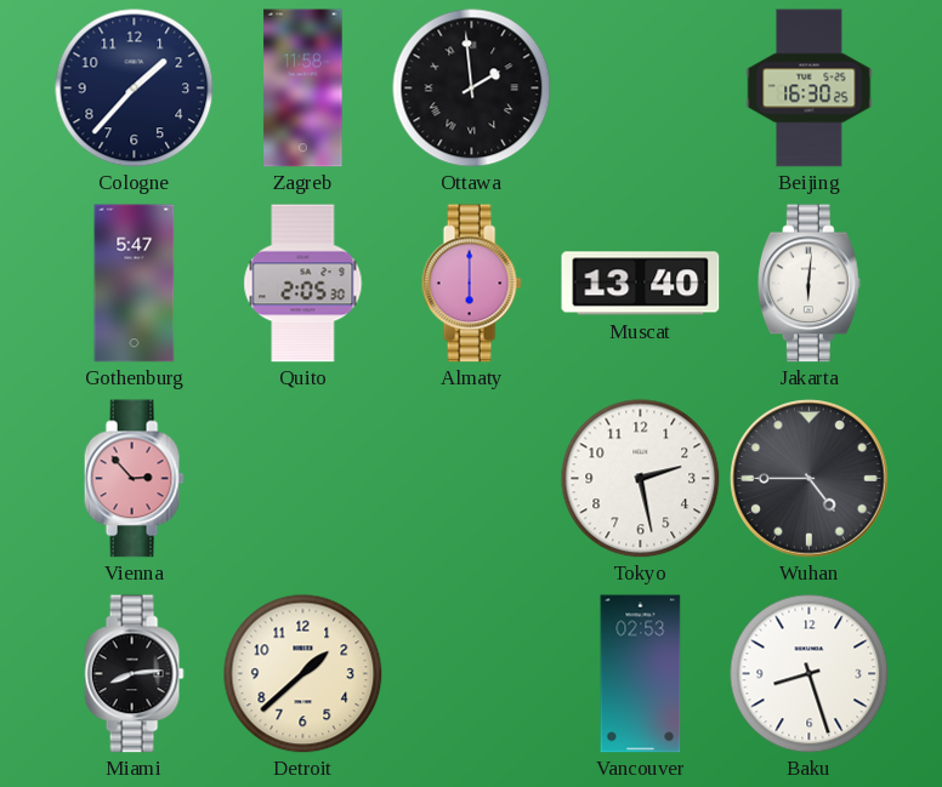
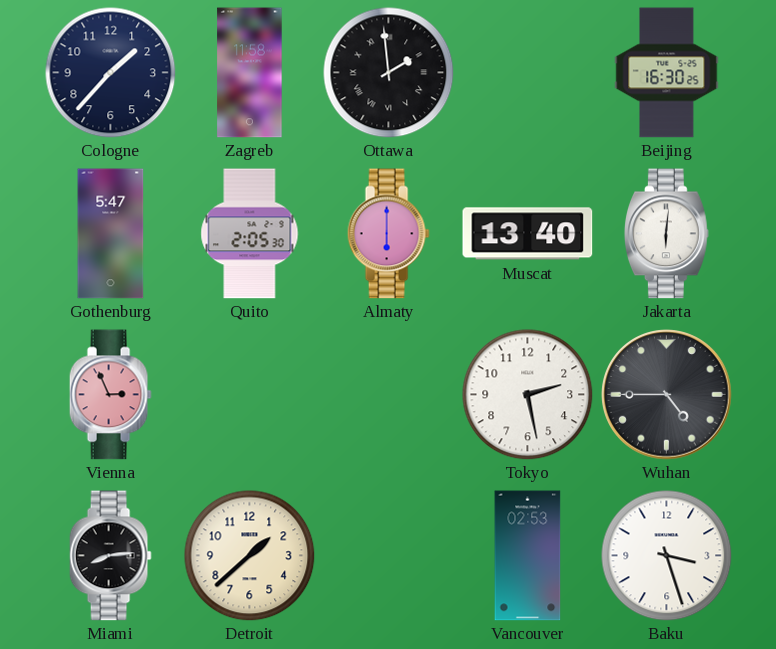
Vienna: 2:53 -> 2:56 (110, 395)
Baku: 8:27 -> 3:27 (667, 556)
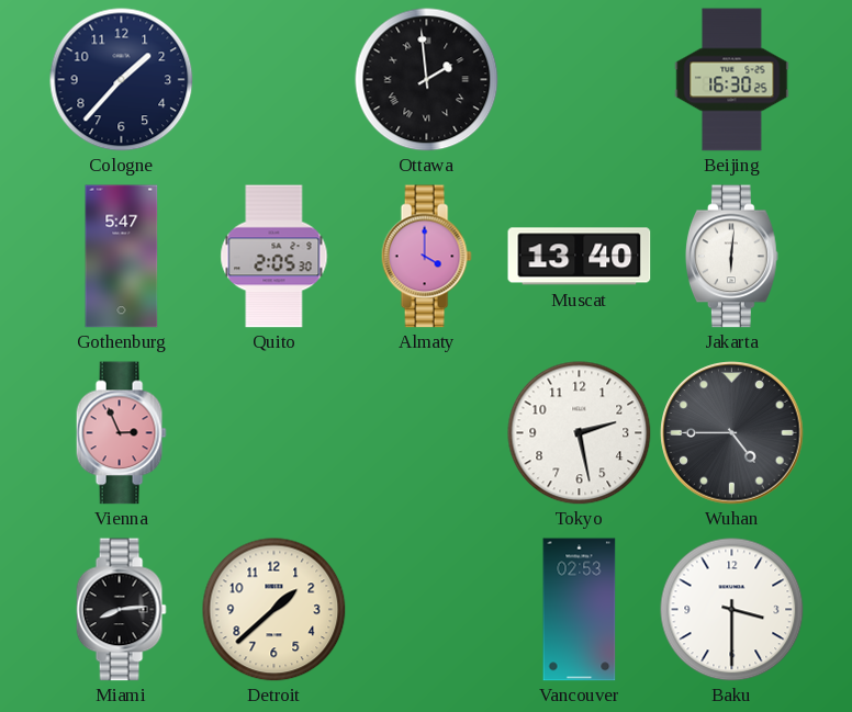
Zagreb: 11:58 -> none (250, 73)
Almaty: 6:00 -> 4:00 (426, 257)
Baku: 3:27 -> 3:30 (732, 610)
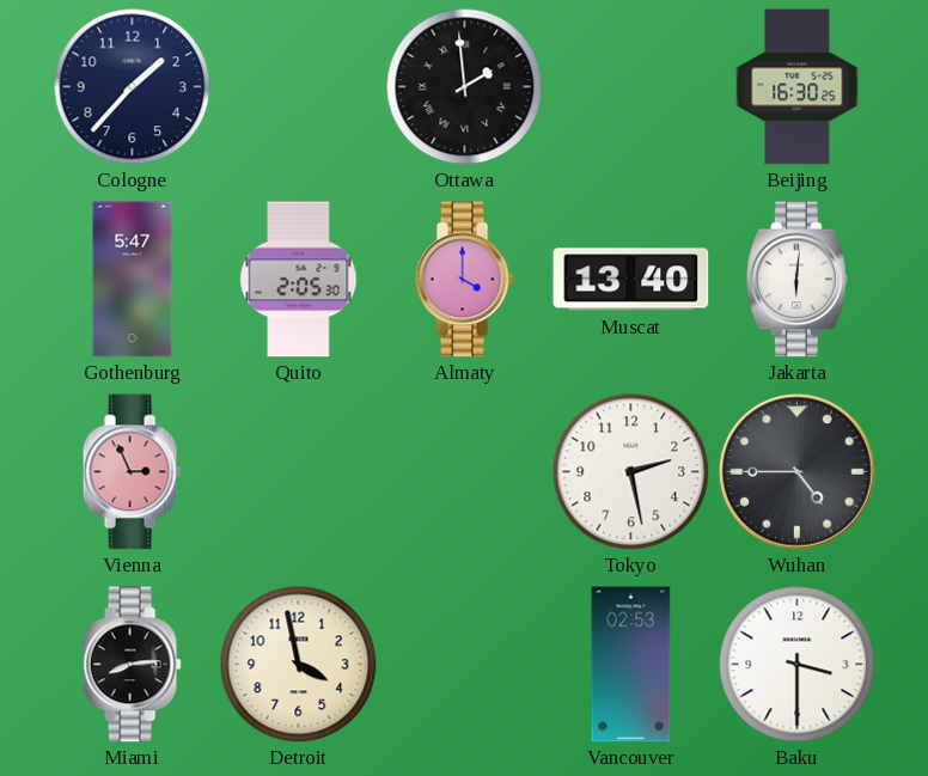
Detroit: 1:38 -> 3:58 (299, 665)
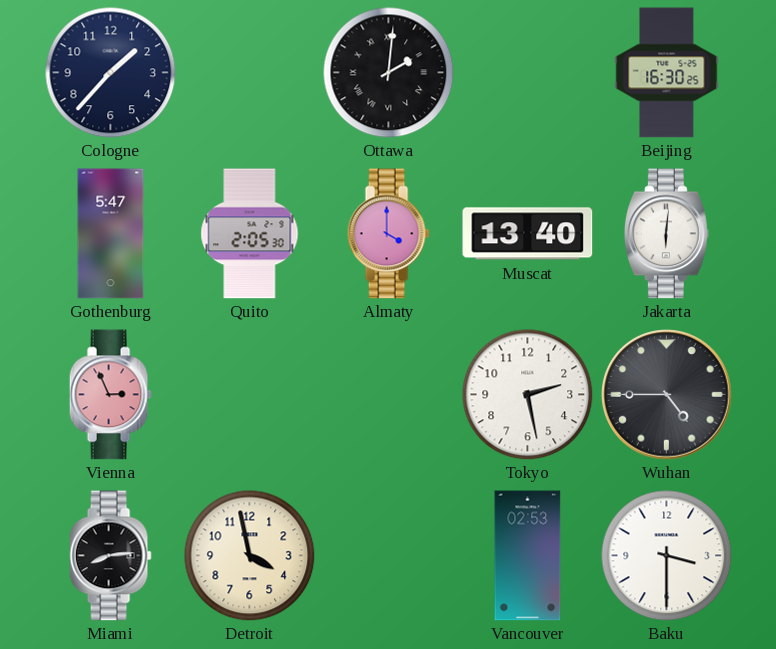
Ottawa: 1:59 -> 2:01 (389, 73)
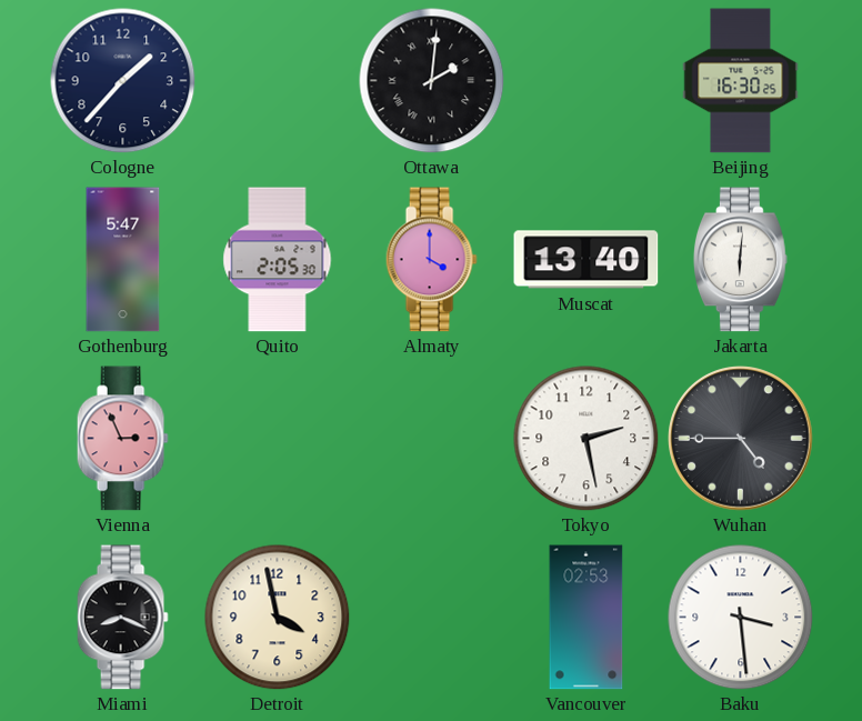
Miami: 8:14 -> 8:19 (122, 618)
Baku: 3:30 -> 3:29 (741, 618)
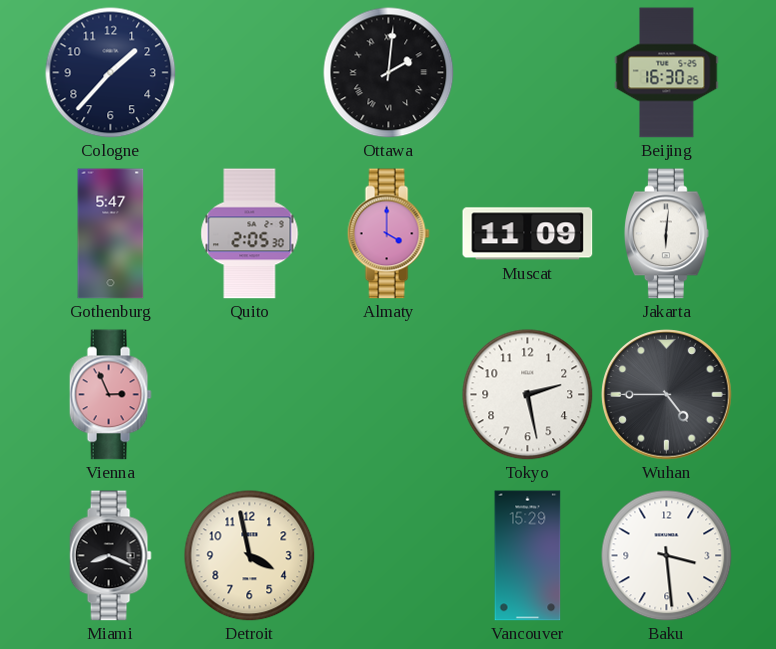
Muscat: 13:40 -> 11:09 (528, 234)
Vancouver: 02:53 -> 15:29 (528, 556)
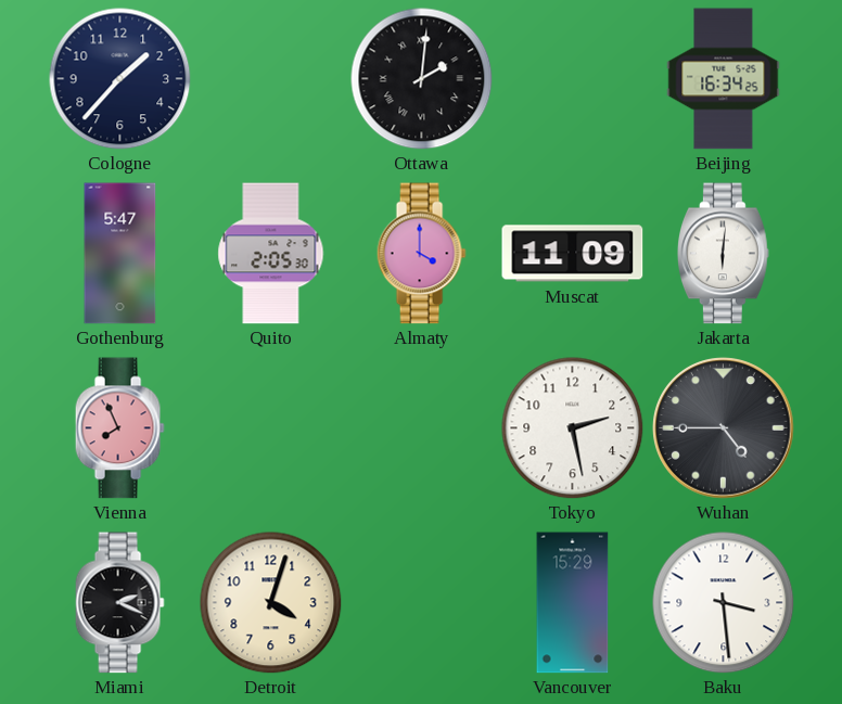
Beijing: 16:30 -> 16:34 (724, 79)
Vienna: 2:56 -> 7:56 (119, 428)
Miami: 8:19 -> 2:19 (119, 603)
Detroit: 3:58 -> 4:03 (271, 603)
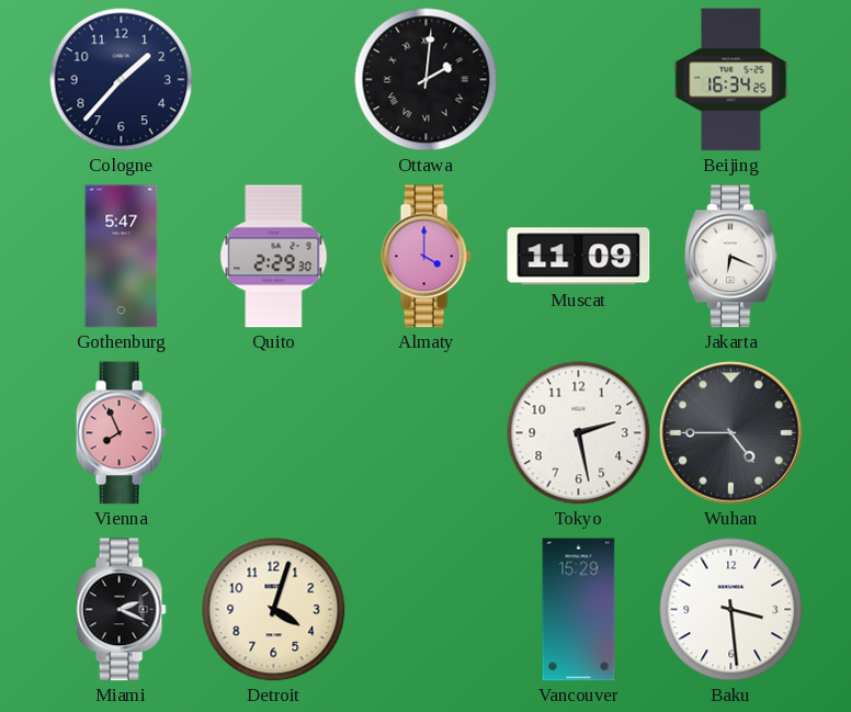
Quito: 2:05 -> 2:29 (274, 257)
Jakarta: 6:01 -> 6:19 (731, 257)
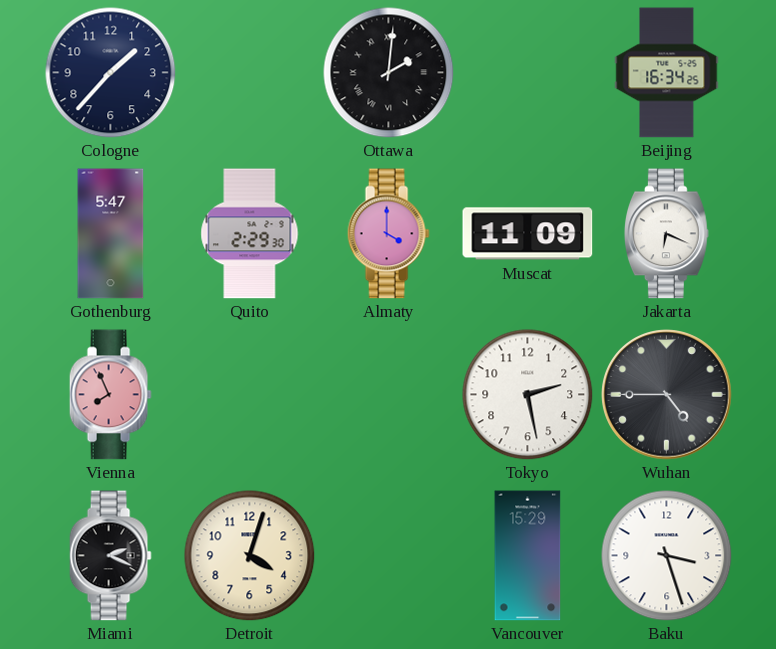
Baku: 3:29 -> 3:27 (667, 556)
